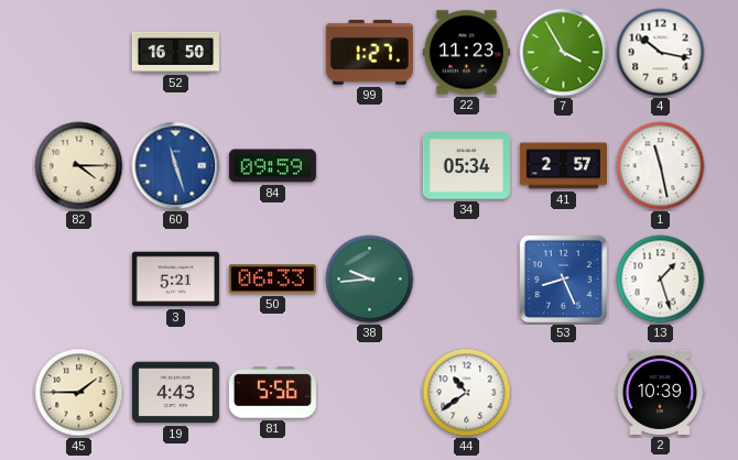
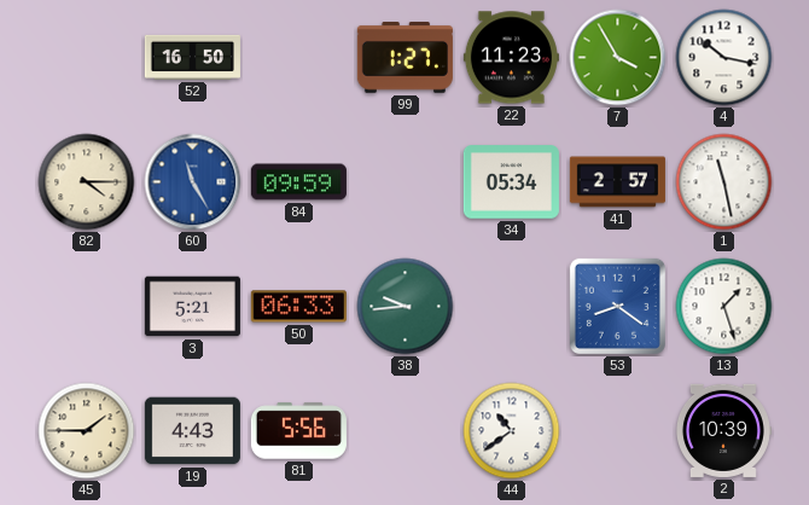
60: 11:27 -> 11:25 (193, 182)
53: 8:26 -> 8:21 (617, 306)
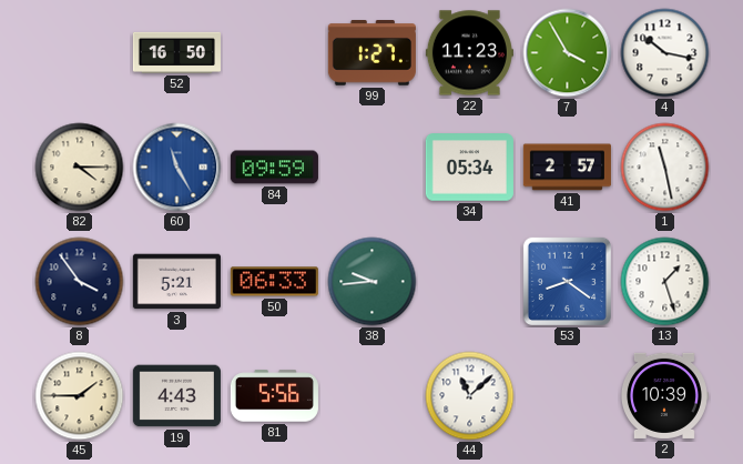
8: none -> 3:54 (80, 282)
44: 10:39 -> 11:08 (470, 396)
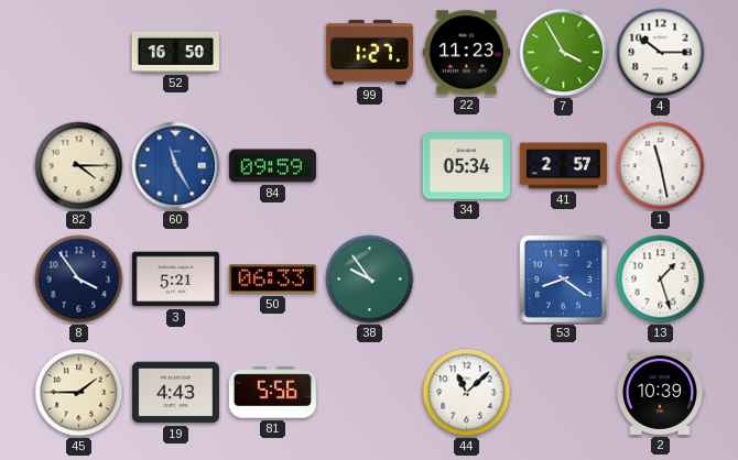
4: 10:17 -> 10:15 (661, 53)
38: 9:44 -> 9:54 (370, 280)
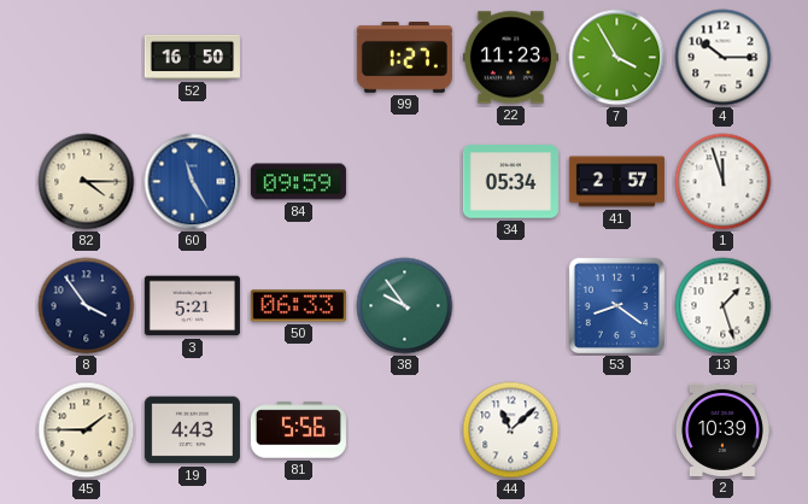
1: 11:28 -> 11:57 (724, 182)
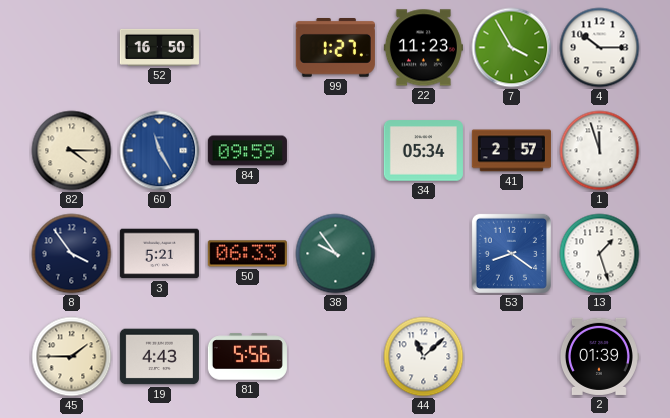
2: 10:39 -> 01:39 (599, 356)
